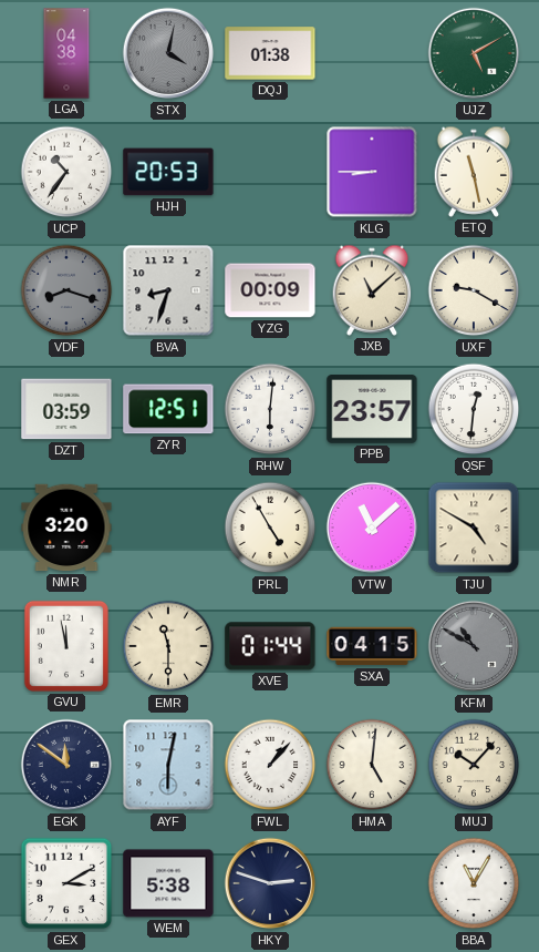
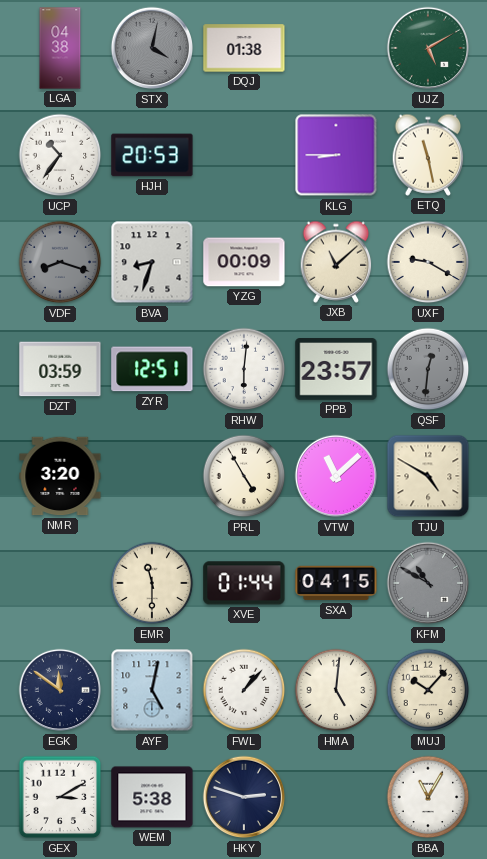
QSF dial: white -> grey (428, 369)
GVU: 11:58 -> none (66, 646)
AYF: 6:02 -> 5:02 (152, 690)
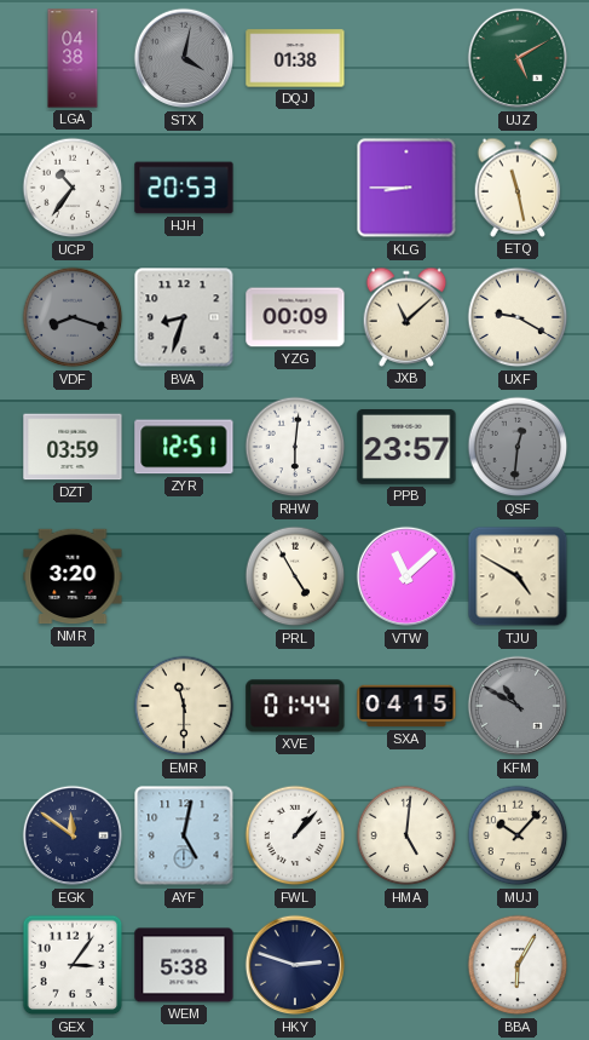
GEX: 3:10 -> 3:06 (73, 965)
BBA: 11:05 -> 6:05 (518, 965)
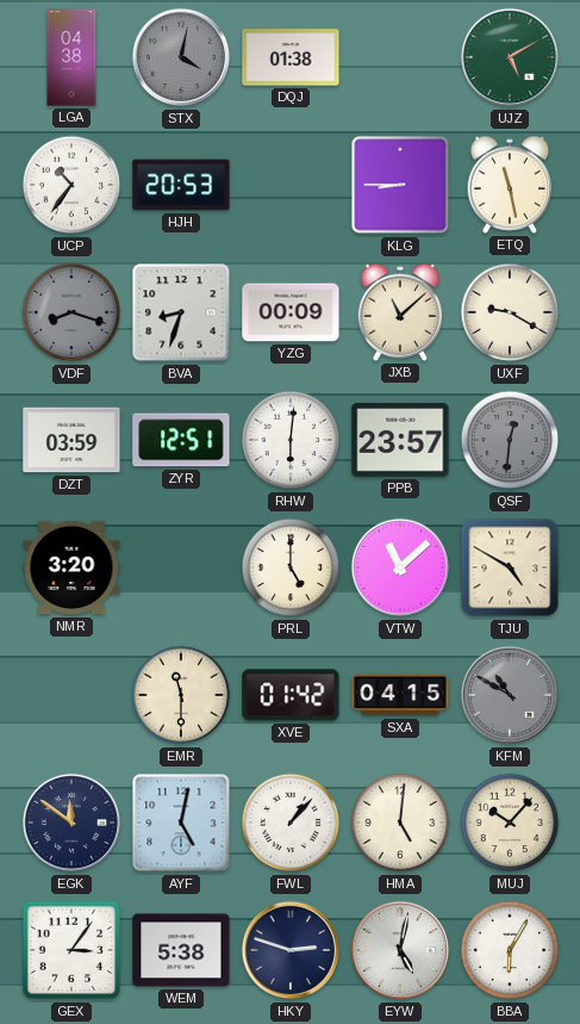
PRL: 4:55 -> 5:00 (291, 567)
XVE: 01:44 -> 01:42 (291, 695)
EYW: none -> 5:02 (400, 950)
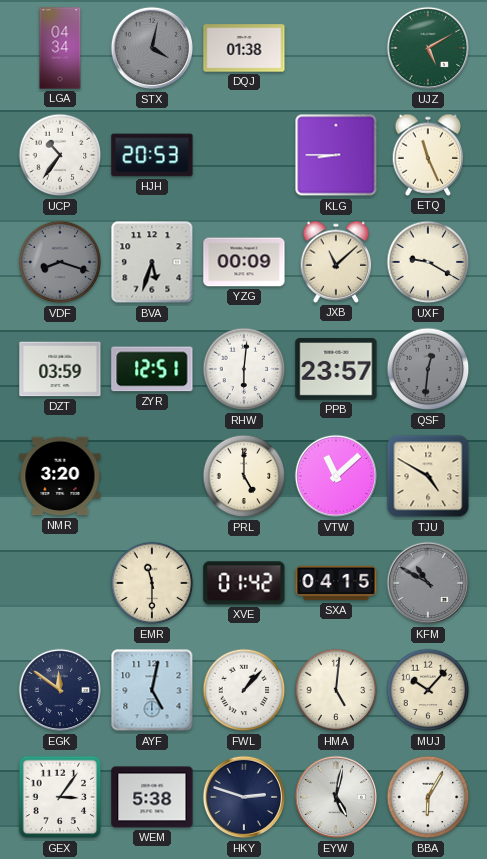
LGA: 04:38 -> 04:34 (60, 48)
ETQ: 11:28 -> 11:26 (428, 155)
BVA: 8:33 -> 5:33 (152, 262)
